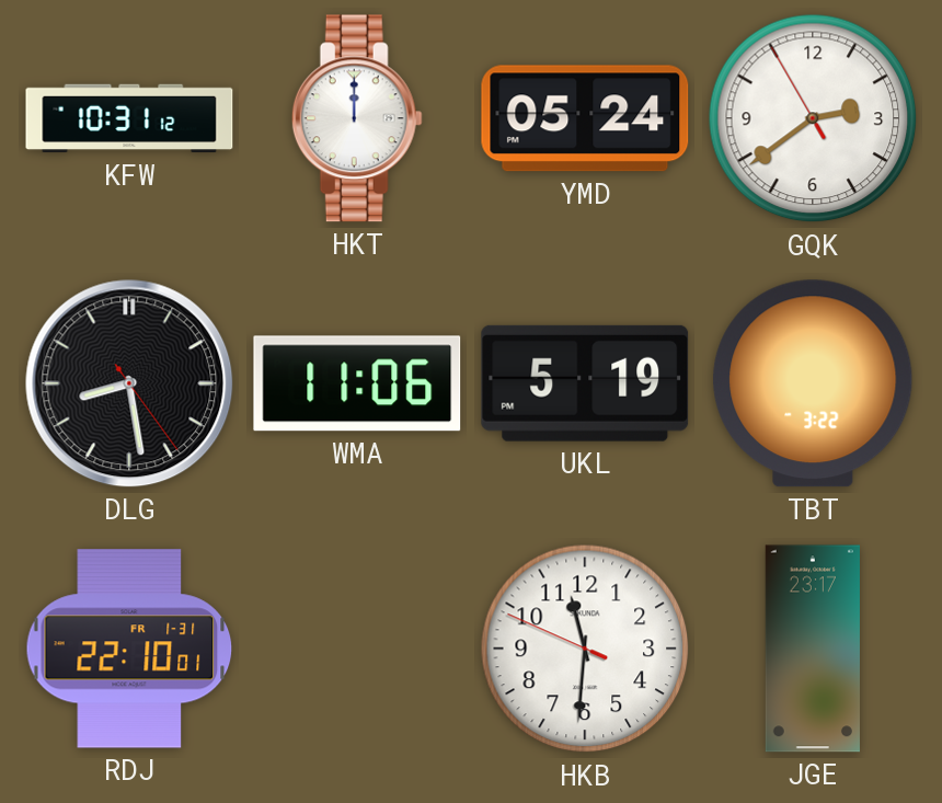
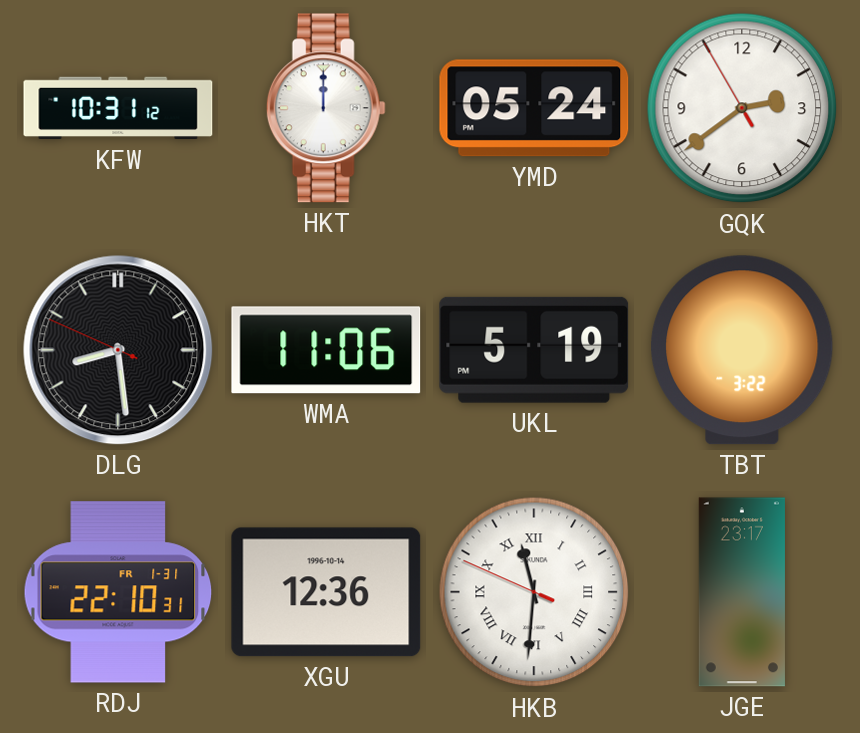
DLG: 8:28:24 -> 8:28:49 (118, 350)
RDJ: 22:10:01 -> 22:10:31 (118, 592)
XGU: none -> 12:36 (326, 592)
HKB numerals: Arabic -> Roman (534, 592)
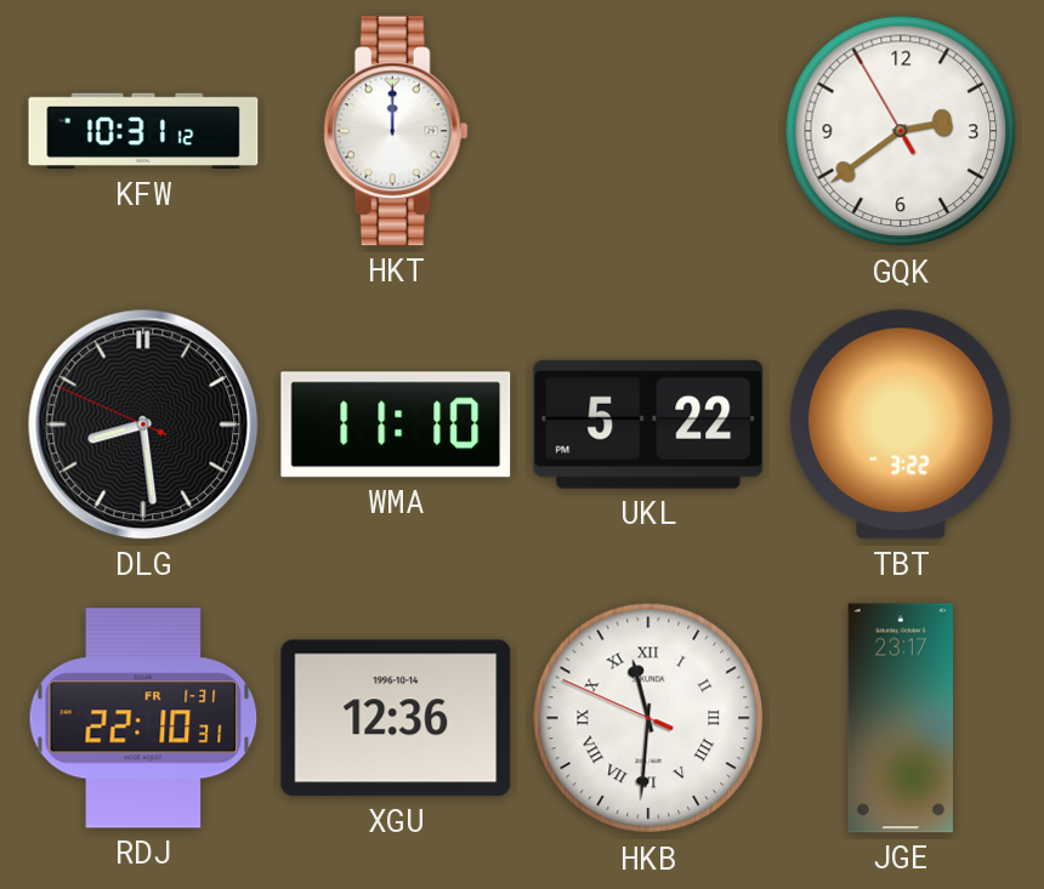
YMD: 05:24 -> none (534, 108)
WMA: 11:06 -> 11:10 (396, 424)
UKL: 5:19 -> 5:22 (648, 424)
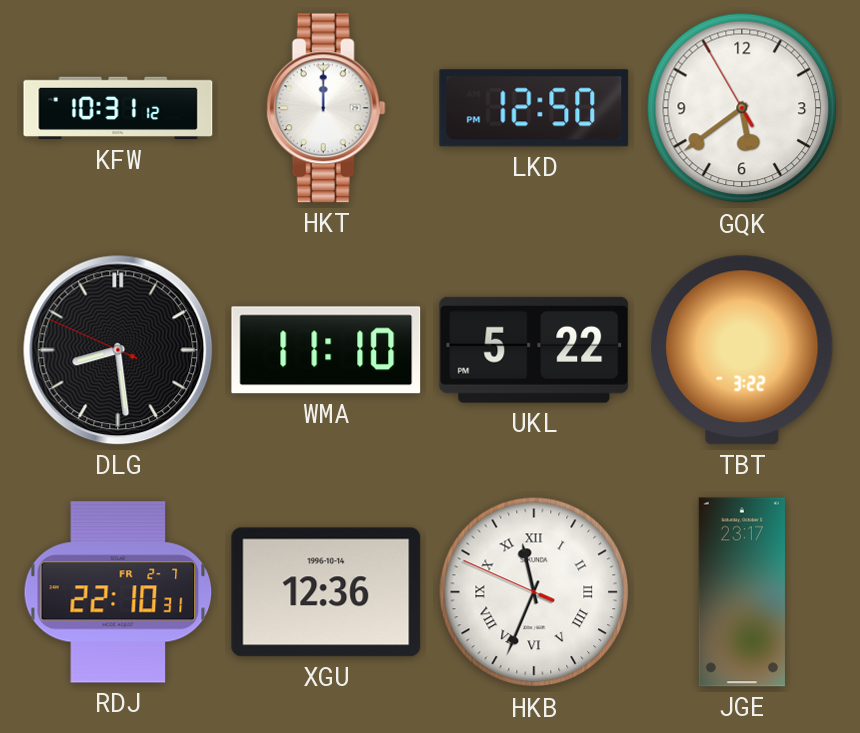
LKD: none -> 12:50 (534, 108)
GQK: 2:38 -> 5:38 (742, 108)
RDJ date: FR 1-31 -> FR 2-7 (118, 592)
HKB: 11:30 -> 11:33 (534, 592)
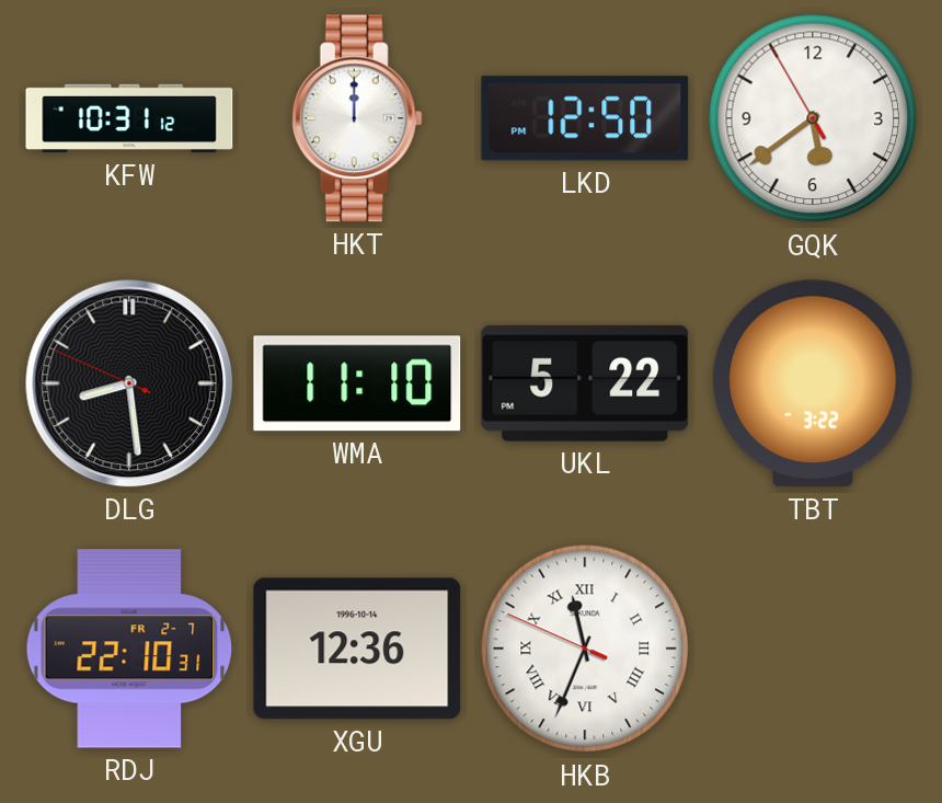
JGE: 23:17 -> none (742, 592)
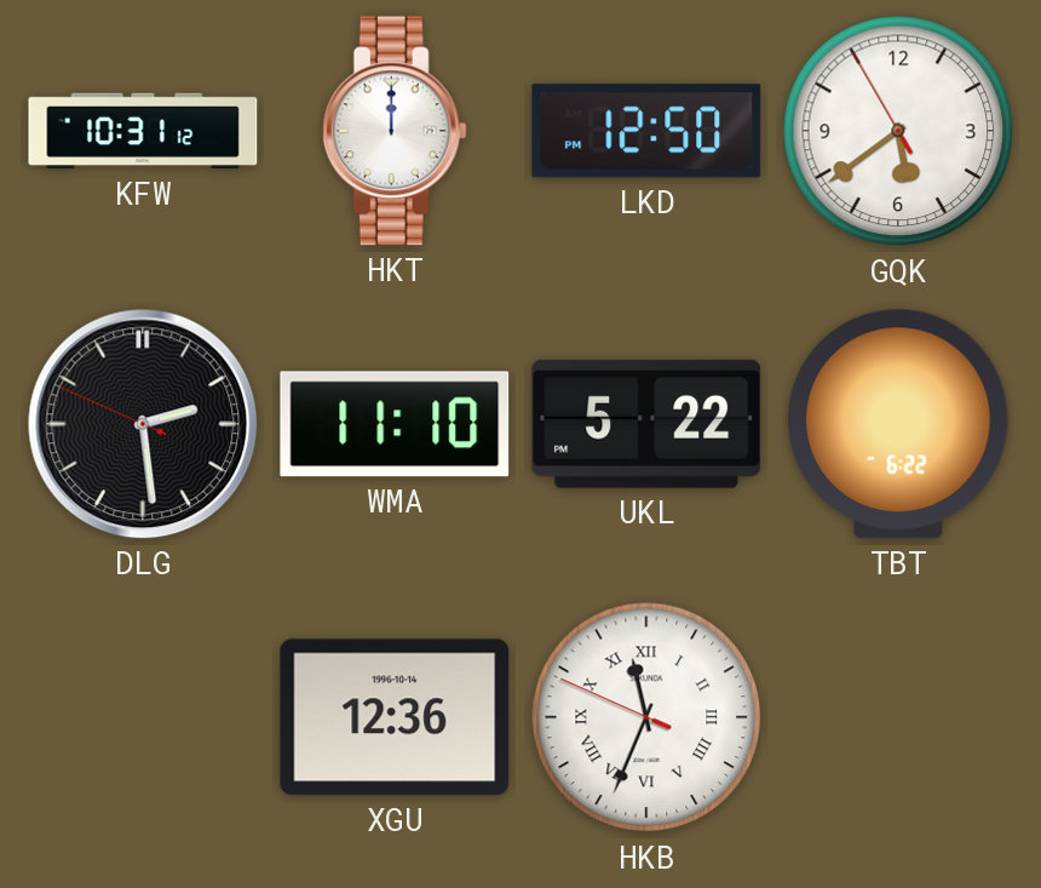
DLG: 8:28 -> 2:28 (143, 424)
TBT: 3:22 -> 6:22 (898, 424)
RDJ: 22:10 -> none (129, 649)
